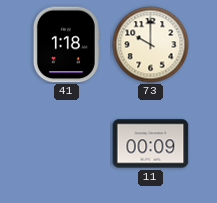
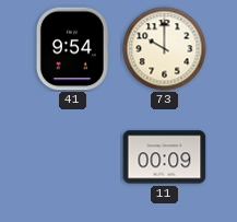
41: 1:18 -> 9:54 (72, 49)
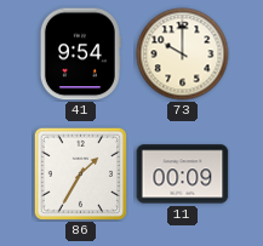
86: none -> 1:35 (80, 173)
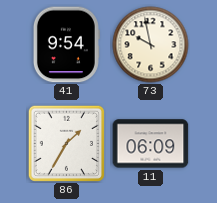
73: 10:00 -> 9:58 (151, 45)
11: 00:09 -> 06:09 (151, 144)
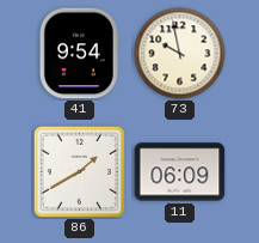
86: 1:35 -> 1:40 (79, 171)
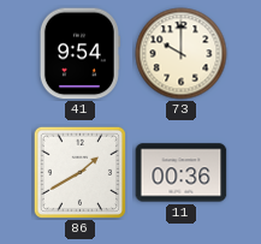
73: 9:58 -> 10:00 (182, 54)
11: 06:09 -> 00:36 (182, 173)
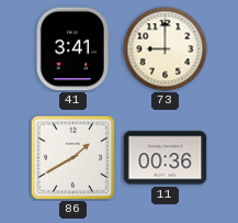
41: 9:54 -> 3:41 (72, 49)
73: 10:00 -> 9:00 (166, 49)
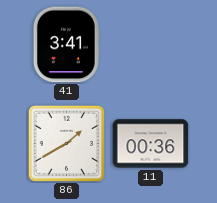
73: 9:00 -> none (166, 49)
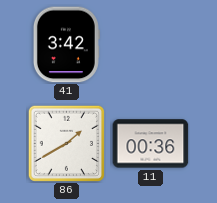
41: 3:41 -> 3:42 (66, 45)
